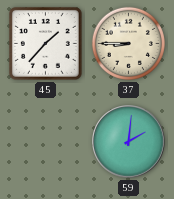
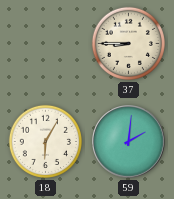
45: 1:37 -> none (46, 44)
18: none -> 6:05 (45, 141)
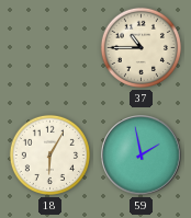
37: 8:45 -> 10:45 (141, 47)
59: 2:01 -> 1:58 (142, 156)
